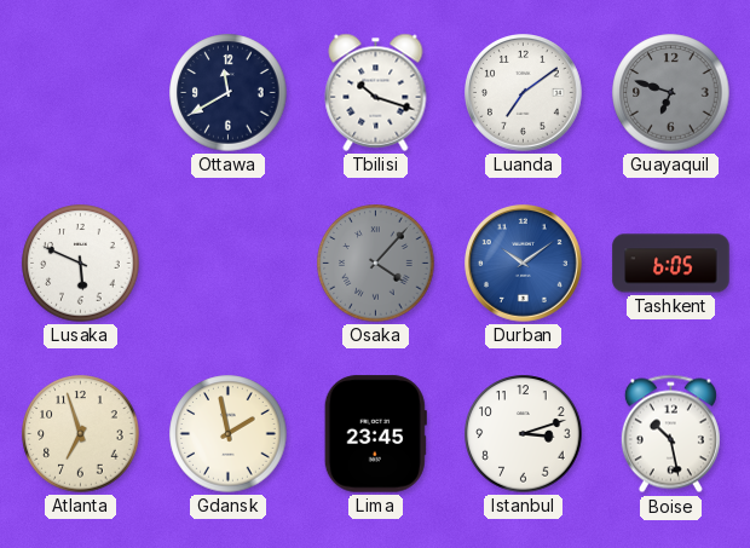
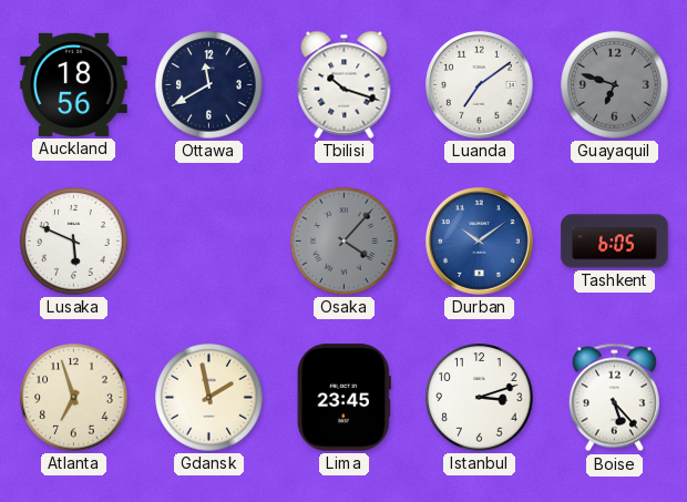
Auckland: none -> 18:56 (74, 84)
Boise: 10:28 -> 5:23 (614, 398)
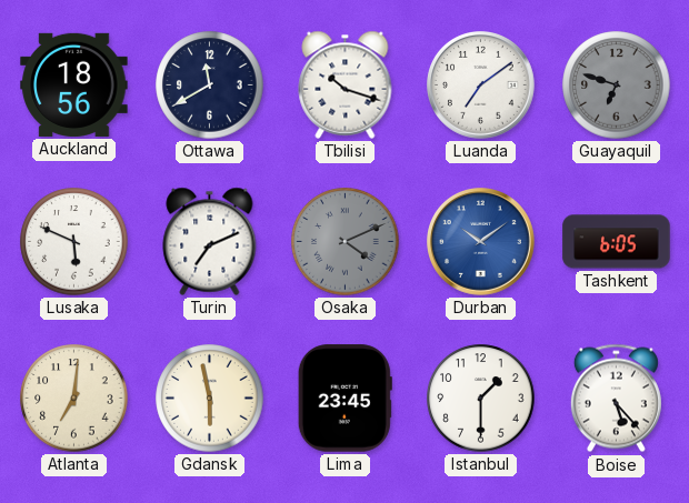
Turin: none -> 7:11 (210, 241)
Osaka: 4:07 -> 4:11 (346, 242)
Atlanta: 6:57 -> 7:01 (74, 399)
Gdansk: 1:58 -> 5:58 (210, 399)
Istanbul: 3:12 -> 1:30 (481, 399)
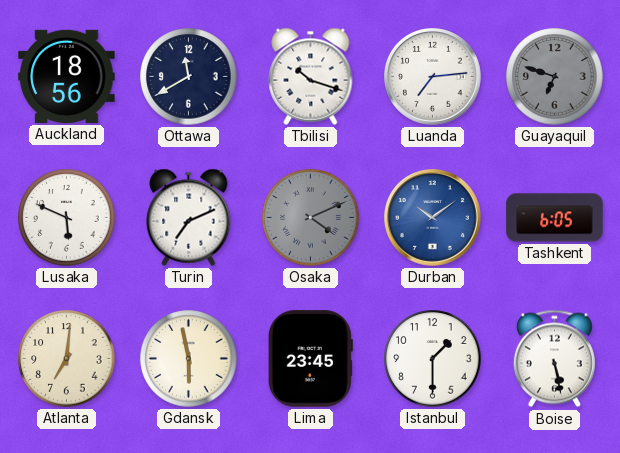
Luanda: 7:09 -> 7:14 (433, 77)
Boise: 5:23 -> 5:28 (554, 359)
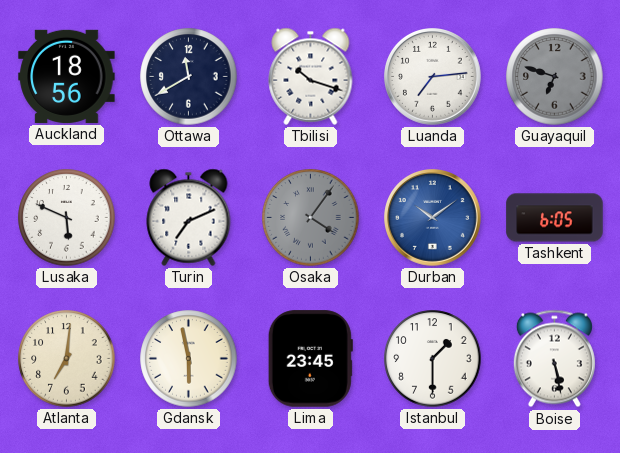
Osaka: 4:11 -> 4:06 (311, 218)
